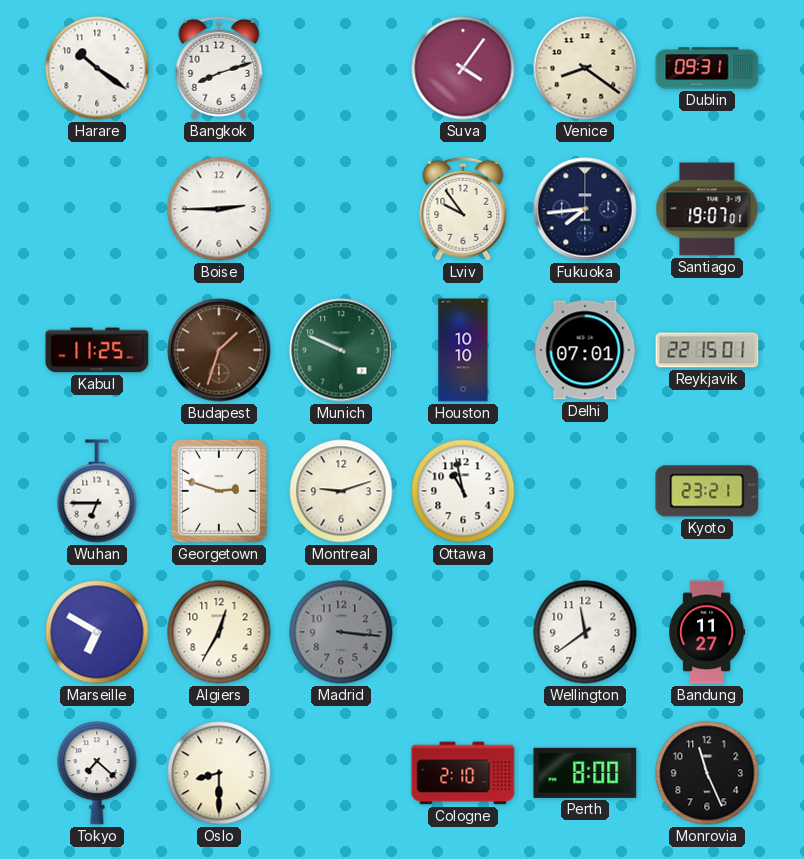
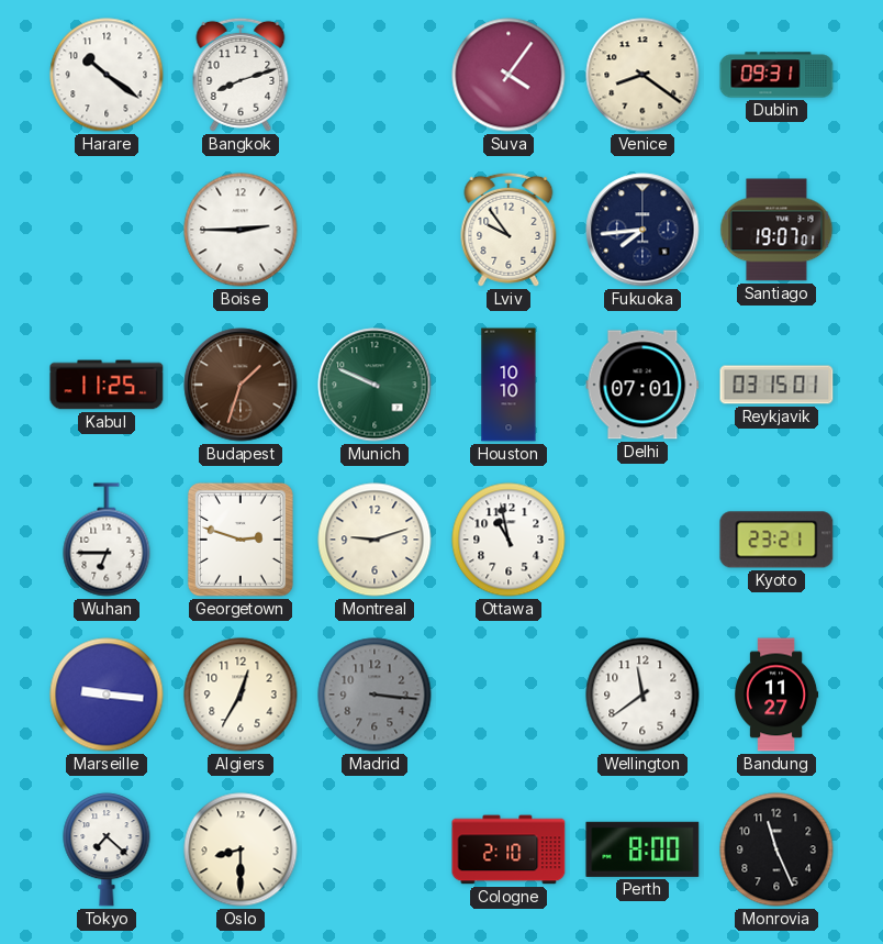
Reykjavik: 22:15 -> 03:15 (776, 385)
Marseille: 6:50 -> 9:16 (107, 695)
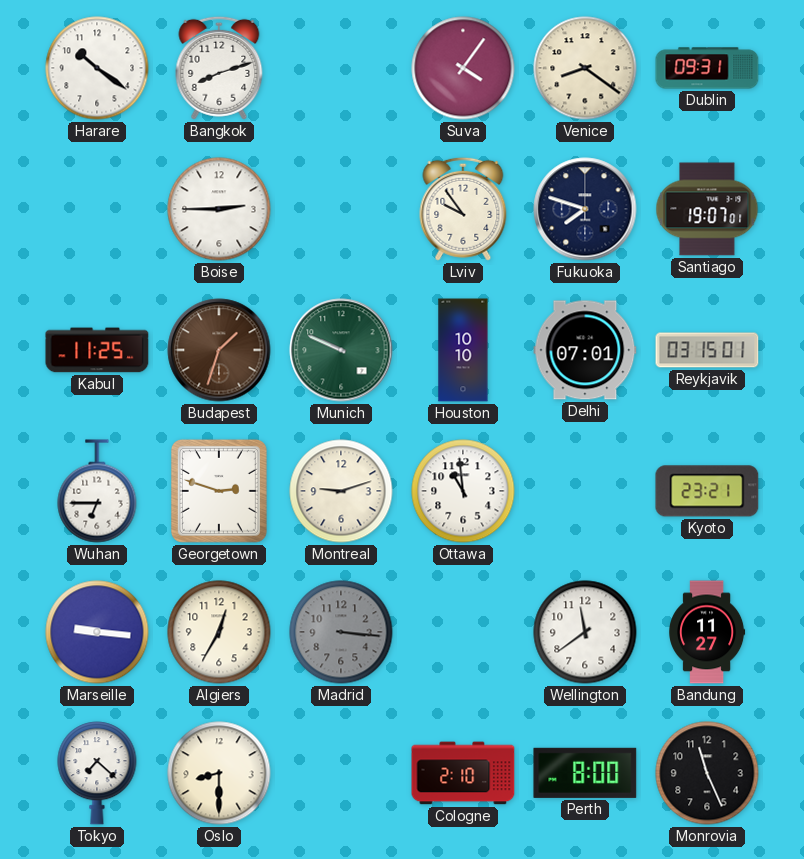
Fukuoka: 7:44 -> 7:48 (585, 209)
Ottawa: 10:58 -> 10:59 (463, 491)
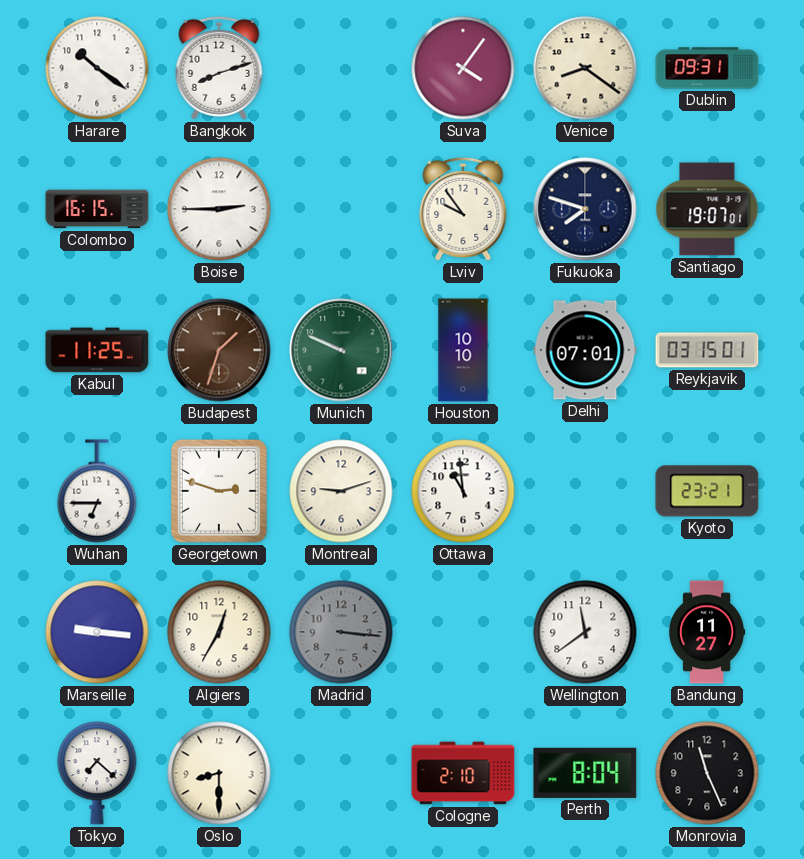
Colombo: none -> 16:15 (97, 209)
Perth: 8:00 -> 8:04 (585, 773)
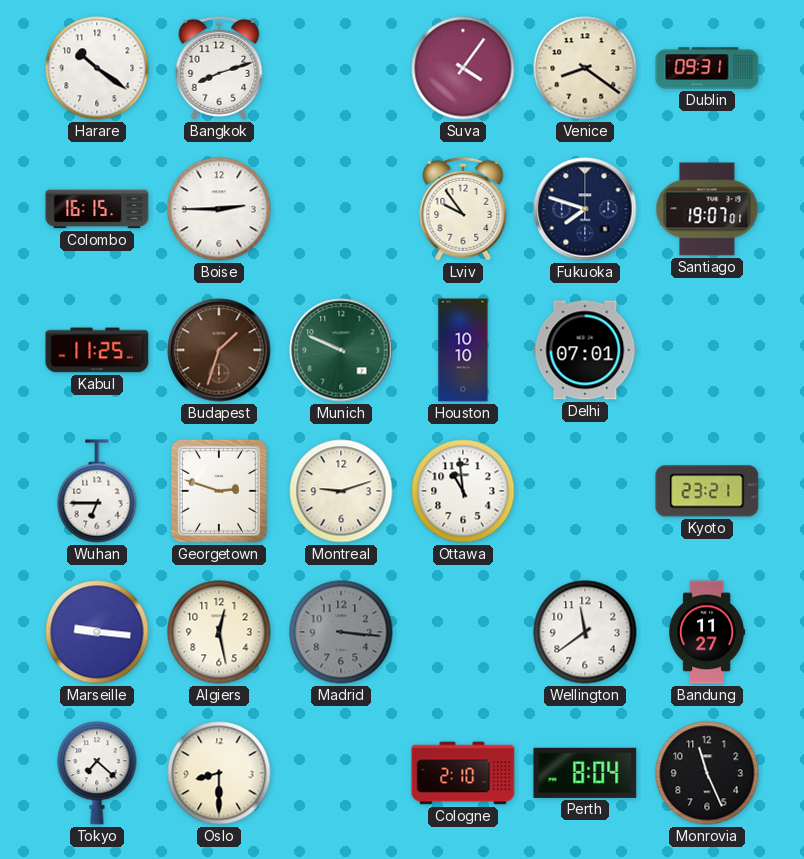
Reykjavik: 03:15 -> none (707, 350)
Algiers: 12:35 -> 12:28 (219, 632)
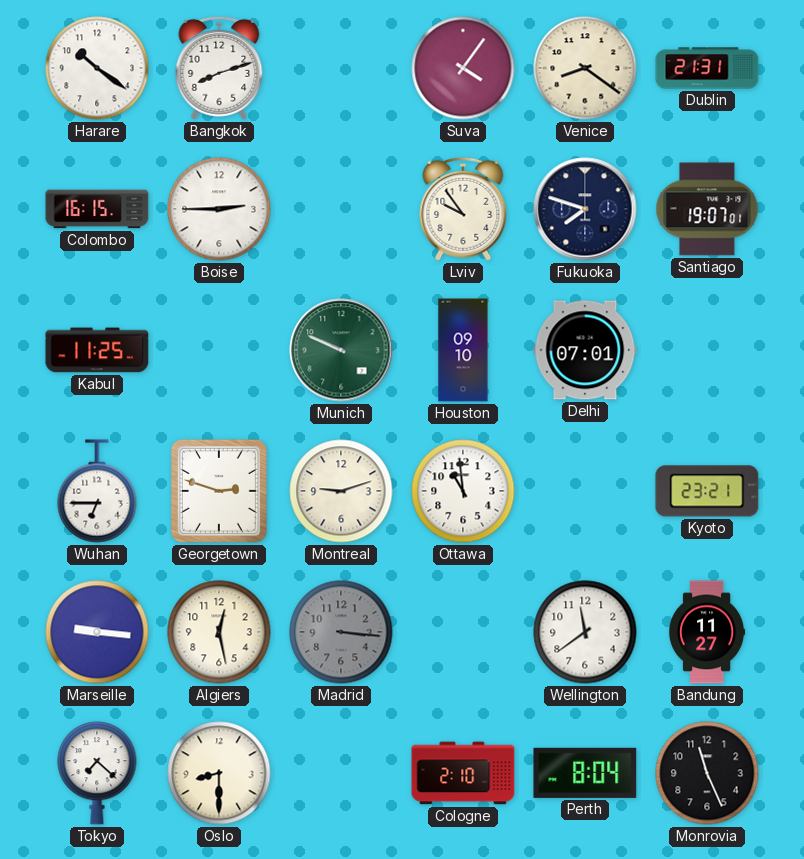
Dublin: 09:31 -> 21:31 (707, 68)
Budapest: 1:33 -> none (219, 350)
Houston: 10:10 -> 09:10 (463, 350)
